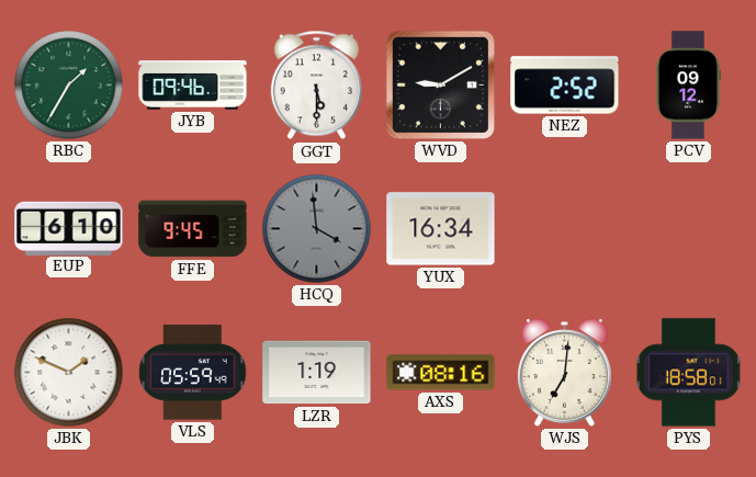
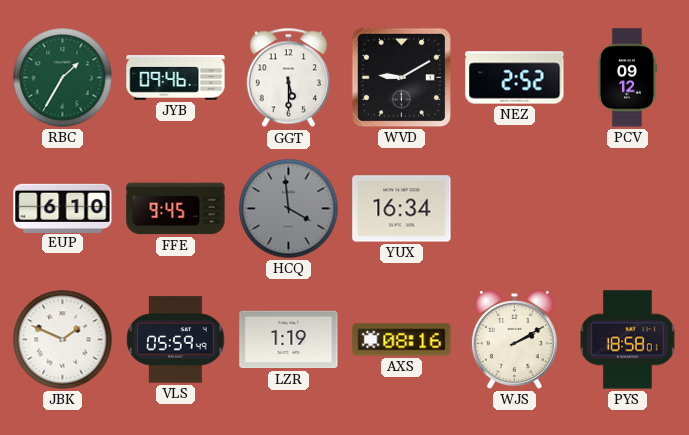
WJS: 7:01 -> 2:10 (514, 340)
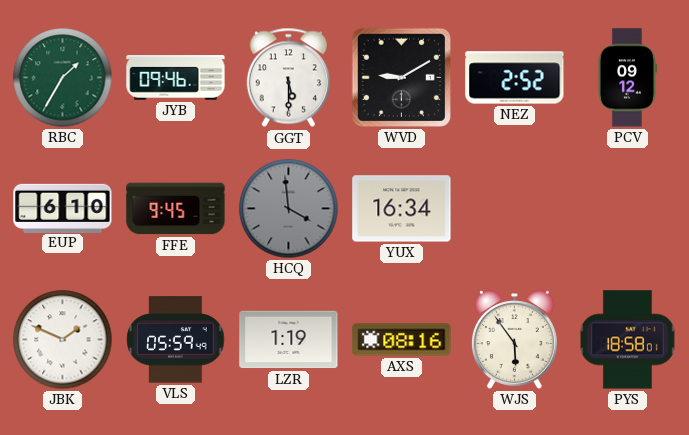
WJS: 2:10 -> 5:54 (514, 340)
